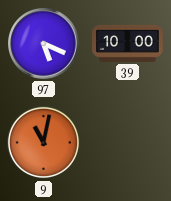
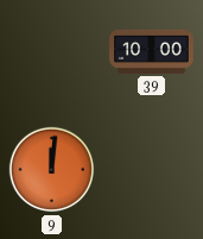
97: 5:19 -> none (44, 44)
9: 11:02 -> 12:01 (52, 170)
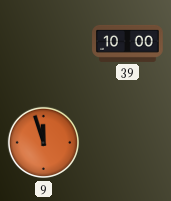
9: 12:01 -> 11:57 (44, 143)
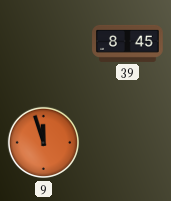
39: 10:00 -> 8:45 (128, 43)
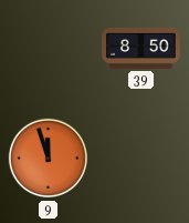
39: 8:45 -> 8:50 (141, 48)
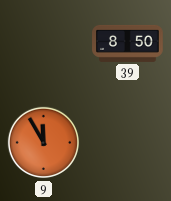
9: 11:57 -> 11:55 (44, 143)
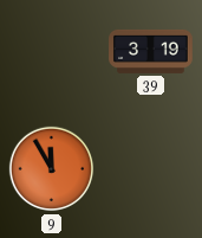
39: 8:50 -> 3:19 (151, 51)
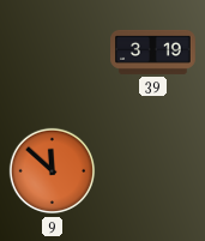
9: 11:55 -> 11:52 (53, 171)
